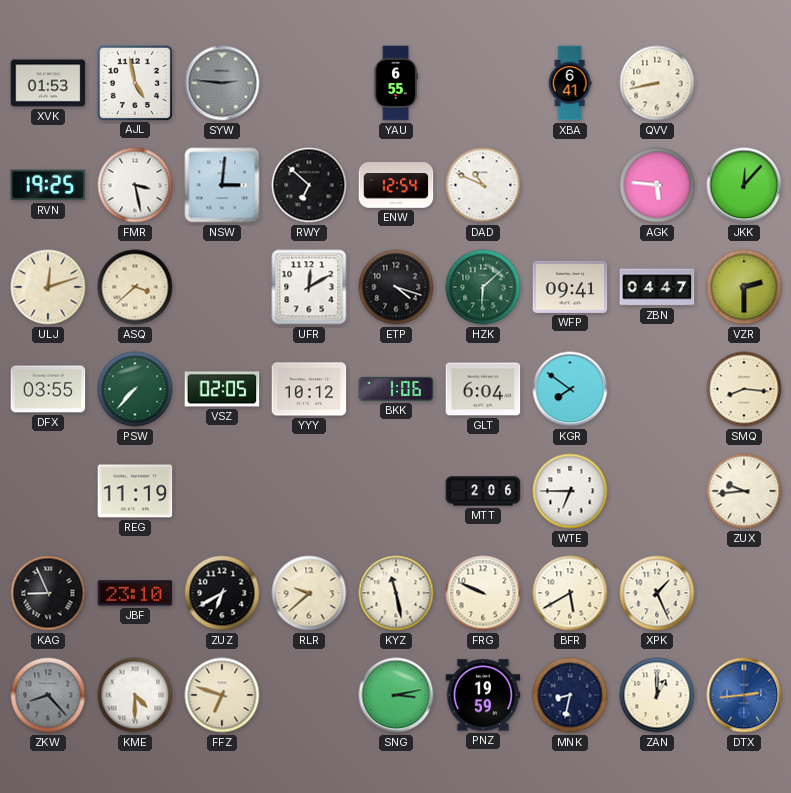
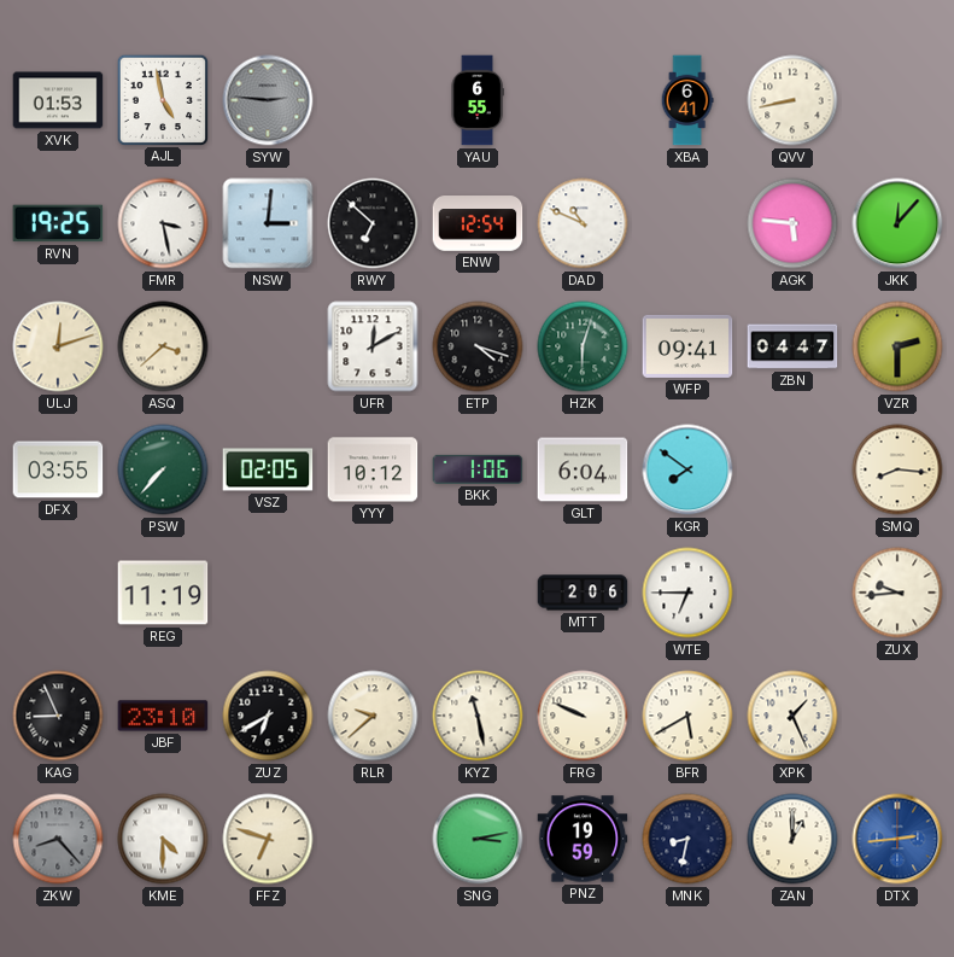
HZK: 6:08 -> 6:03 (583, 346)
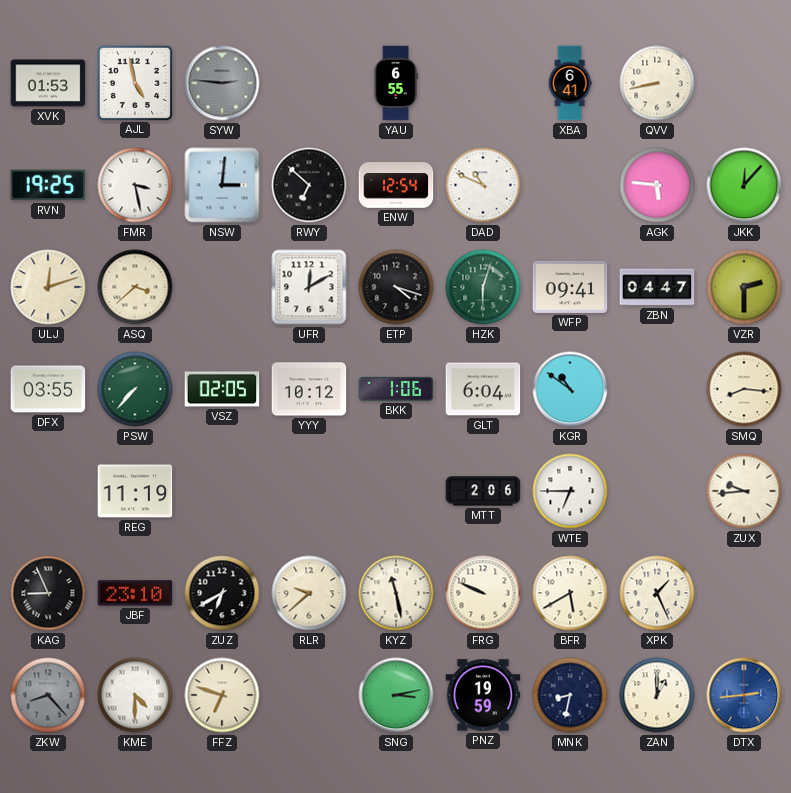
KGR: 7:51 -> 10:51 (570, 389)
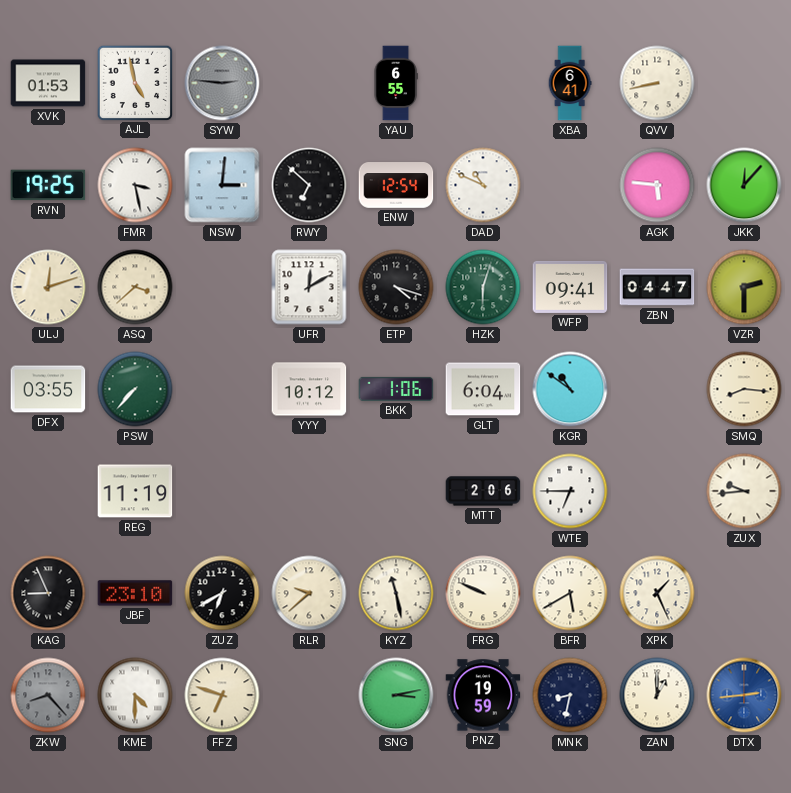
VSZ: 02:05 -> none (222, 389)
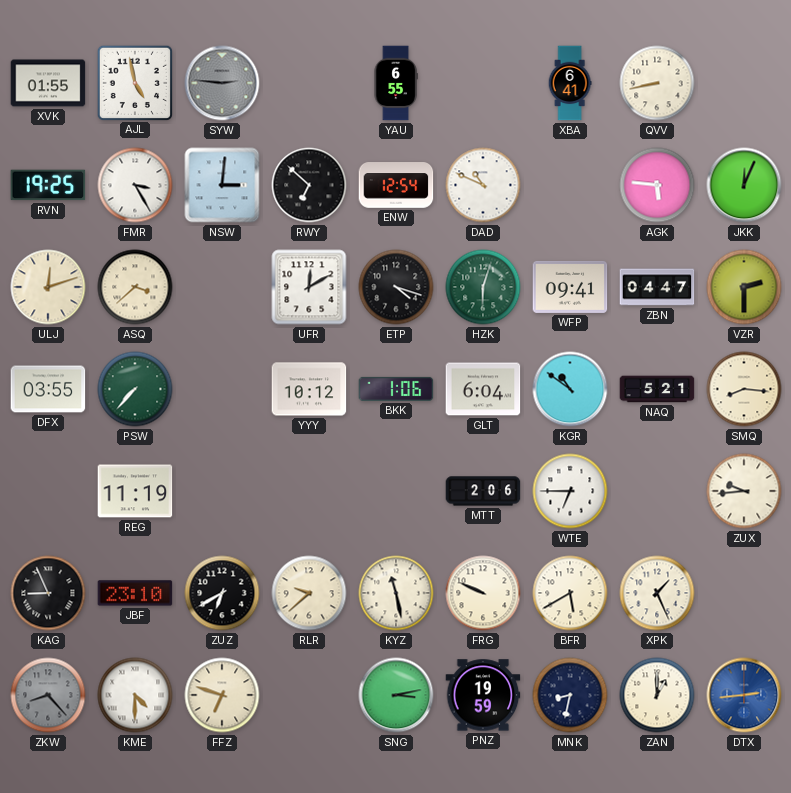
XVK: 01:53 -> 01:55 (48, 83)
FMR: 3:28 -> 3:25 (135, 185)
JKK: 12:07 -> 12:04 (744, 185)
NAQ: none -> 5:21 (657, 389)
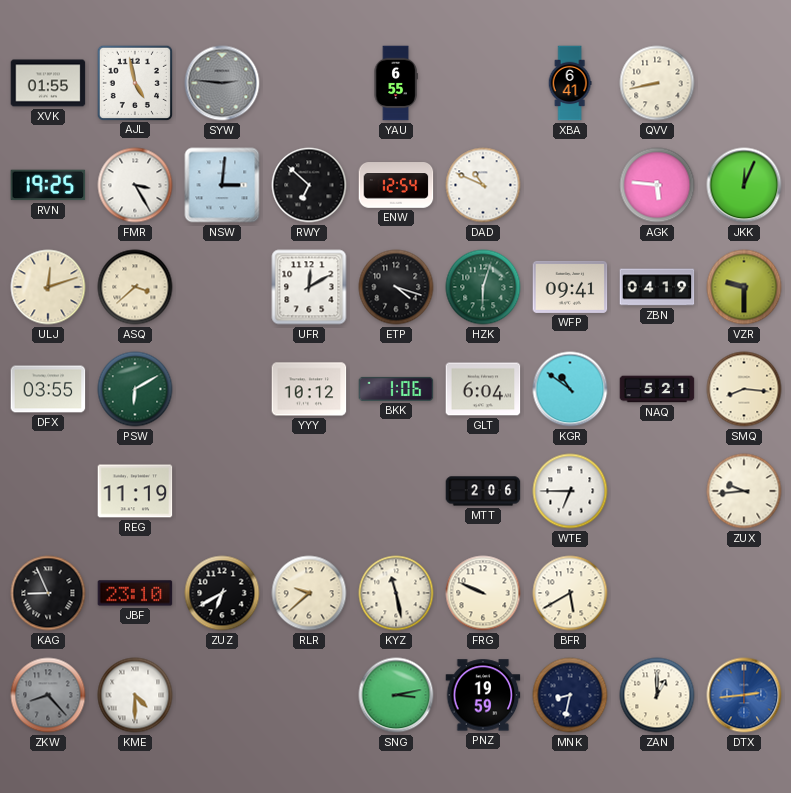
ZBN: 04:47 -> 04:19 (657, 287)
VZR: 2:30 -> 9:30 (744, 287)
PSW: 7:37 -> 6:10 (135, 389)
XPK: 1:26 -> none (657, 593)
FFZ: 6:48 -> none (222, 695)
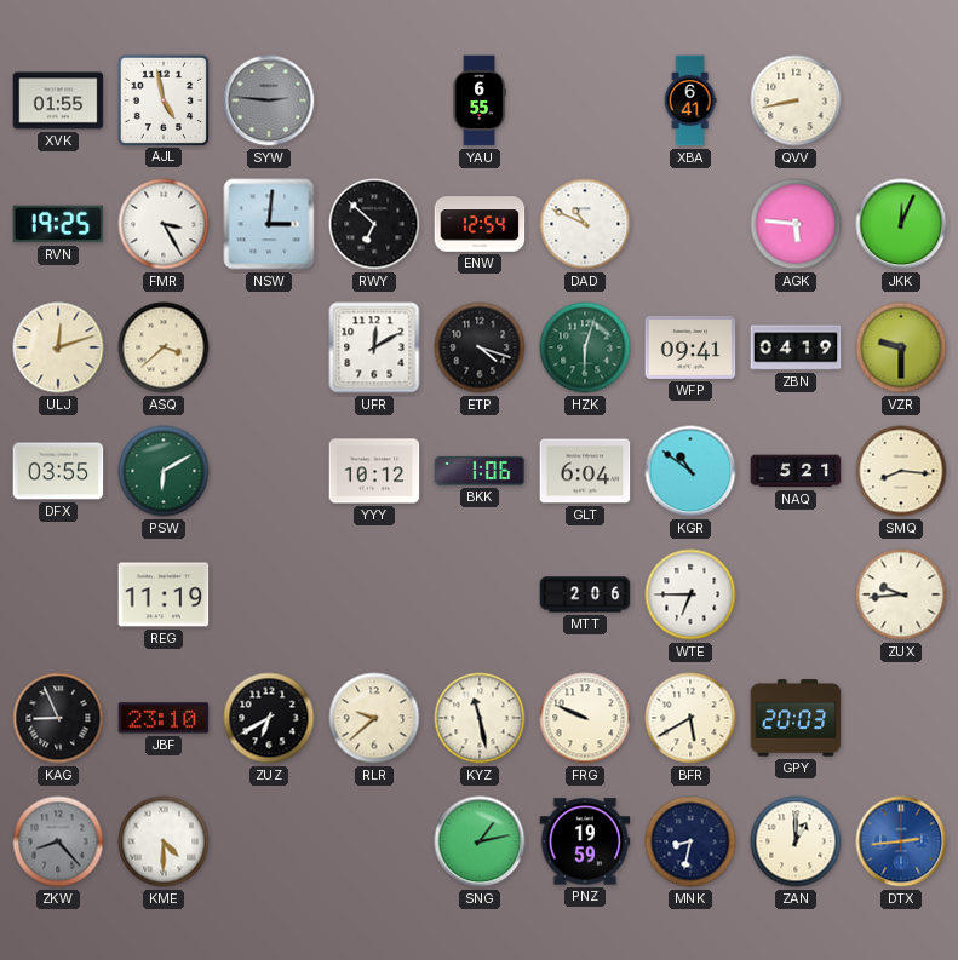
GPY: none -> 20:03 (796, 718)
SNG: 3:13 -> 1:13 (480, 841)
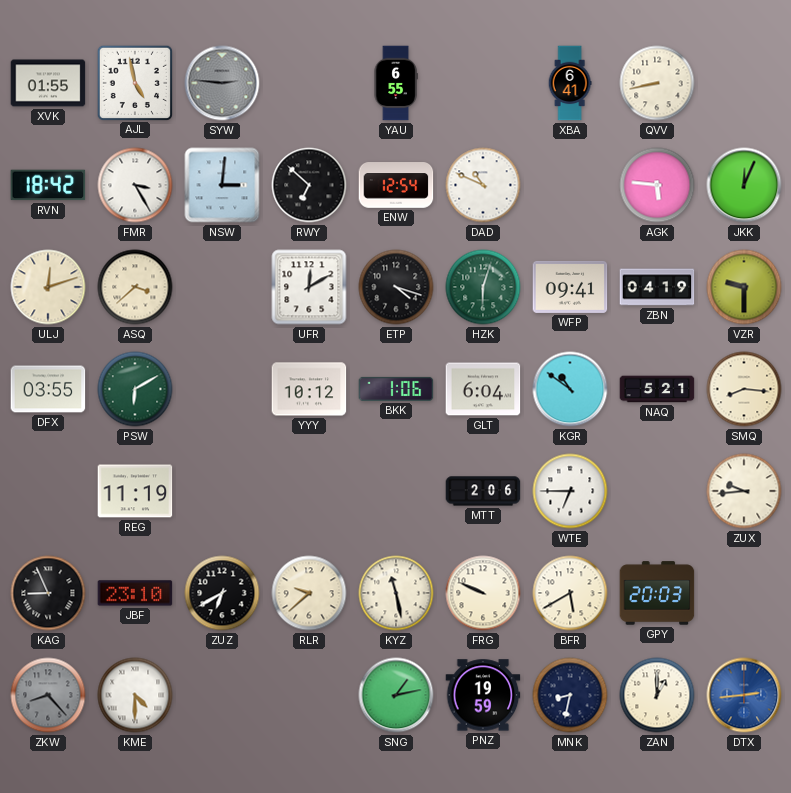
RVN: 19:25 -> 18:42 (48, 185)
